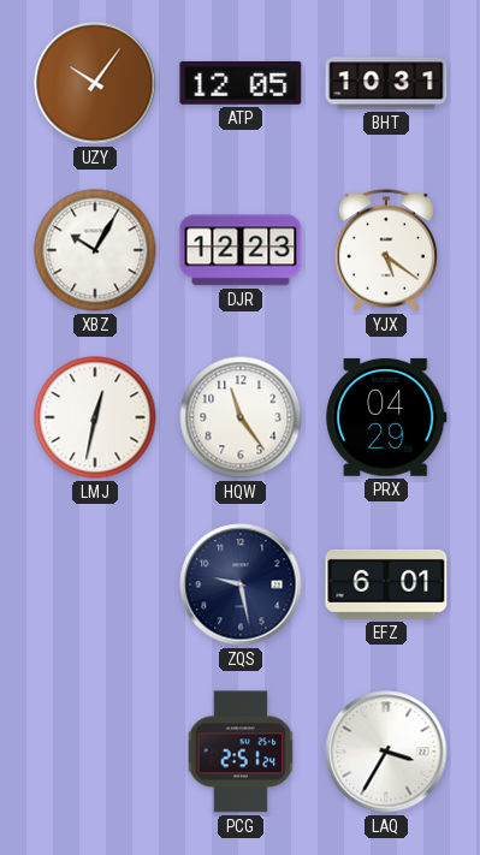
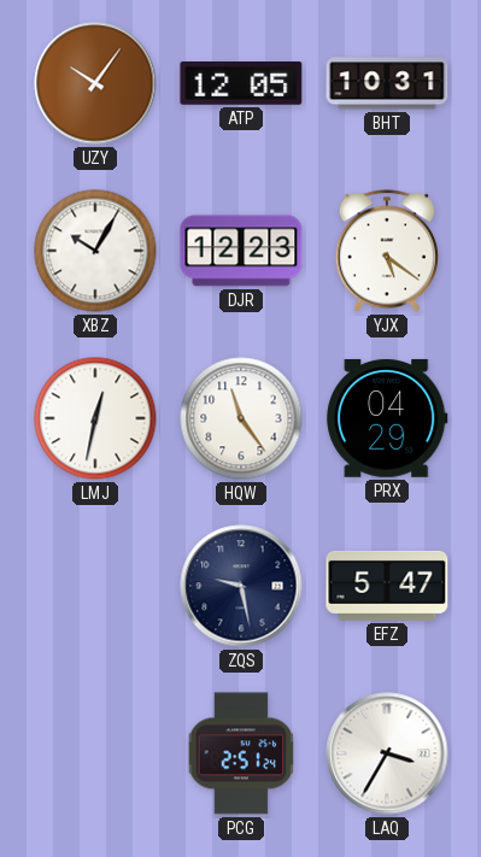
EFZ: 6:01 -> 5:47 (387, 586)
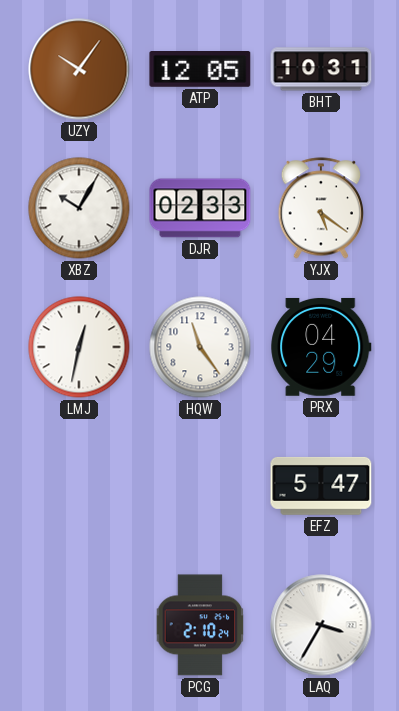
DJR: 12:23 -> 02:33 (200, 208)
ZQS: 9:28 -> none (241, 586)
PCG: 2:51 -> 2:10 (200, 625)
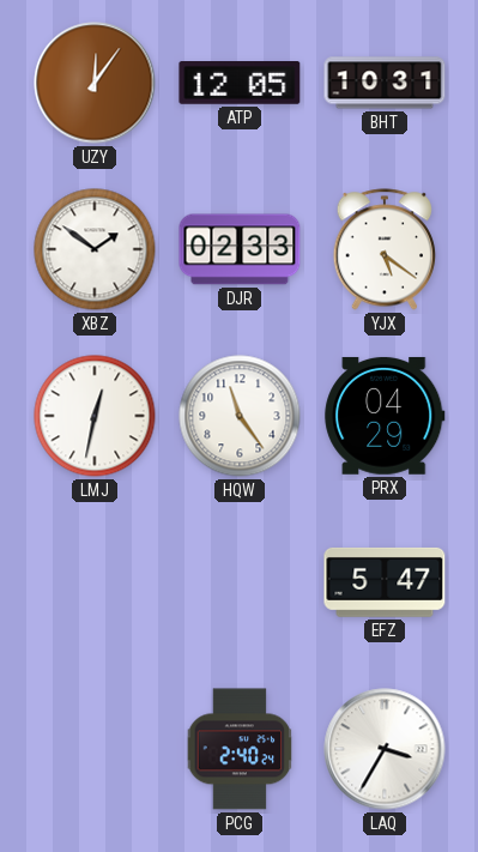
UZY: 10:06 -> 12:06 (95, 83)
XBZ: 10:05 -> 1:51 (95, 249)
PCG: 2:10 -> 2:40 (240, 749)
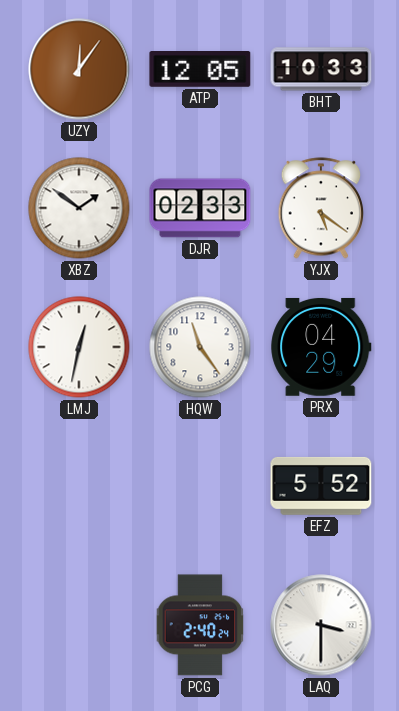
BHT: 10:31 -> 10:33 (321, 69)
EFZ: 5:47 -> 5:52 (321, 486)
LAQ: 3:35 -> 3:30 (321, 625)
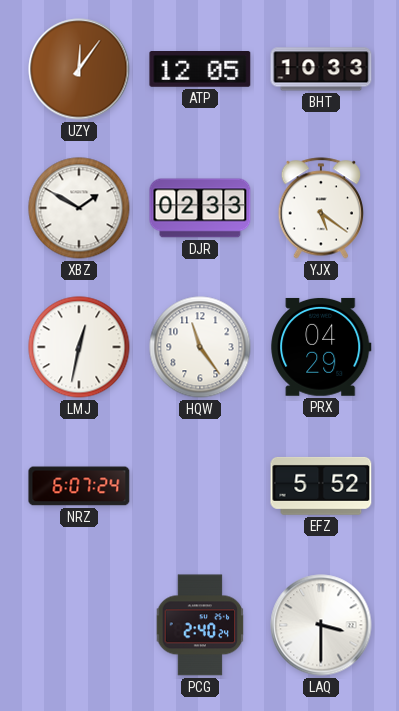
XBZ: 1:51 -> 1:50 (79, 208)
NRZ: none -> 6:07 (79, 486)
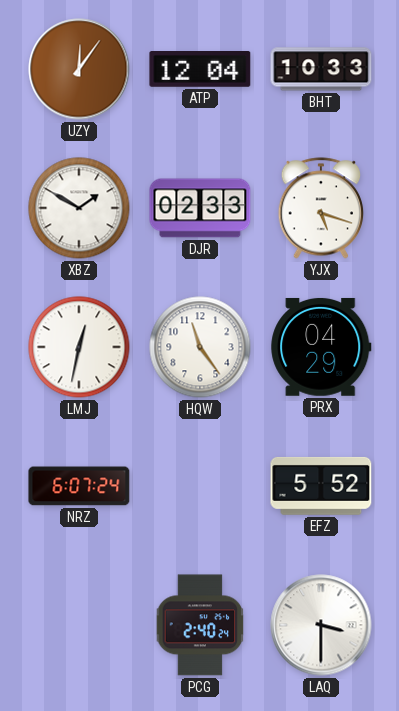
ATP: 12:05 -> 12:04 (200, 70)
YJX: 5:21 -> 5:18 (321, 208)
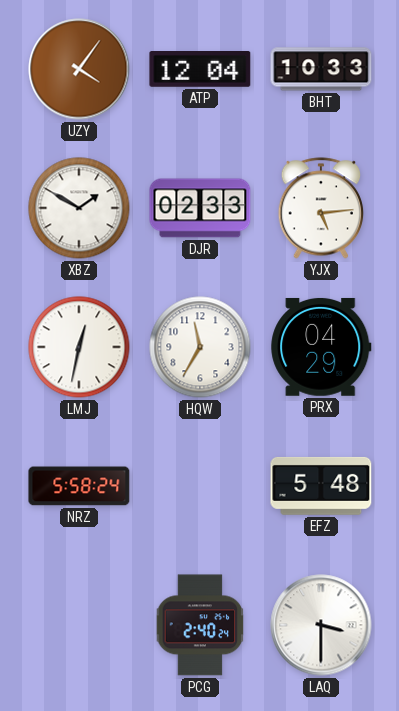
UZY: 12:06 -> 4:06 (79, 69)
YJX: 5:18 -> 5:14 (321, 208)
HQW: 11:24 -> 11:35 (200, 347)
NRZ: 6:07 -> 5:58 (79, 486)
EFZ: 5:52 -> 5:48 (321, 486)
